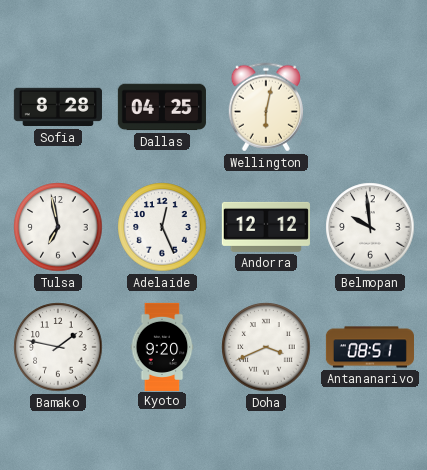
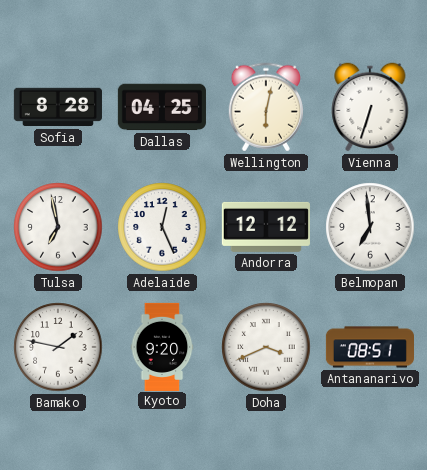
Vienna: none -> 6:33 (370, 107)
Belmopan: 9:59 -> 6:59 (370, 227)
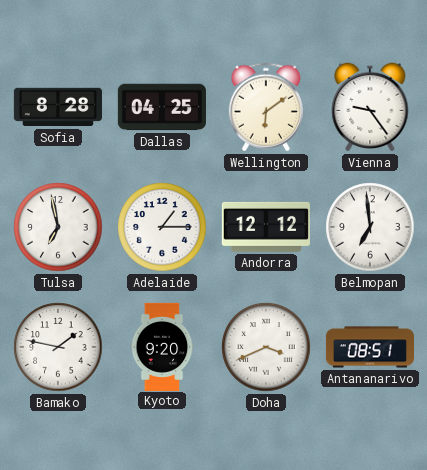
Wellington: 6:02 -> 6:09 (266, 107)
Vienna: 6:33 -> 9:24 (370, 107)
Adelaide: 12:26 -> 1:15 (162, 227)
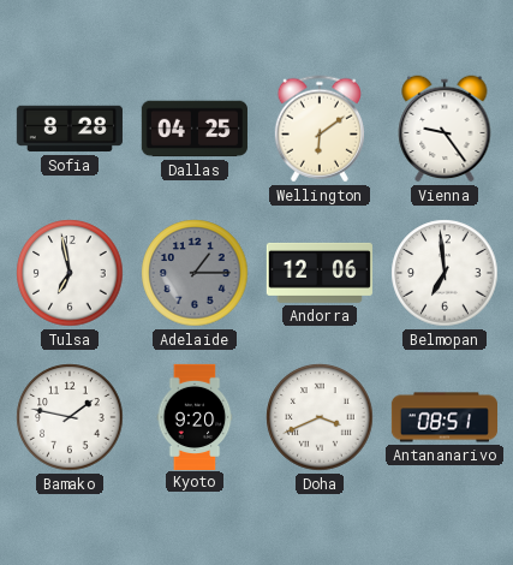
Adelaide dial: white -> grey (195, 273)
Andorra: 12:12 -> 12:06 (320, 273)
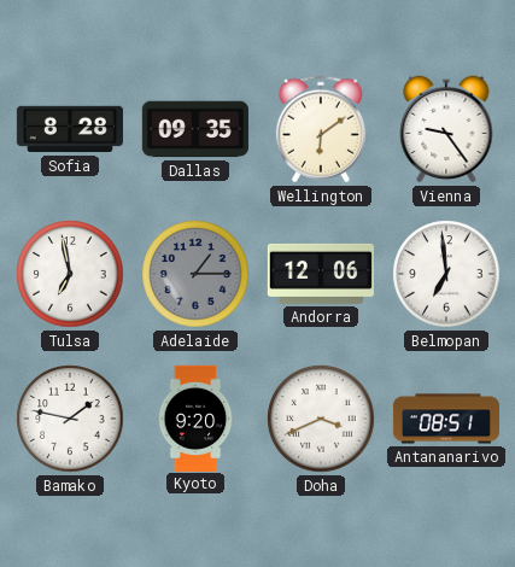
Dallas: 04:25 -> 09:35 (195, 129)
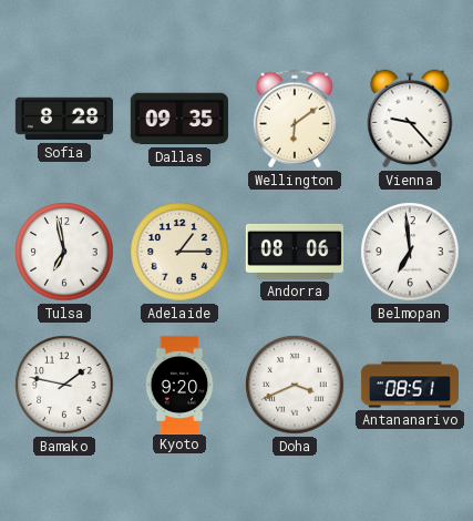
Vienna: 9:24 -> 9:23 (410, 119)
Adelaide dial: grey -> cream (179, 252)
Andorra: 12:06 -> 08:06 (295, 252)
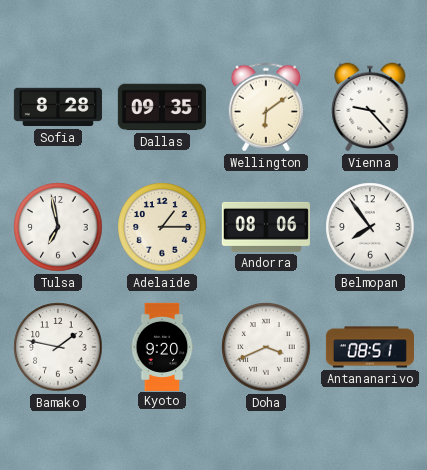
Belmopan: 6:59 -> 7:54 (370, 227)
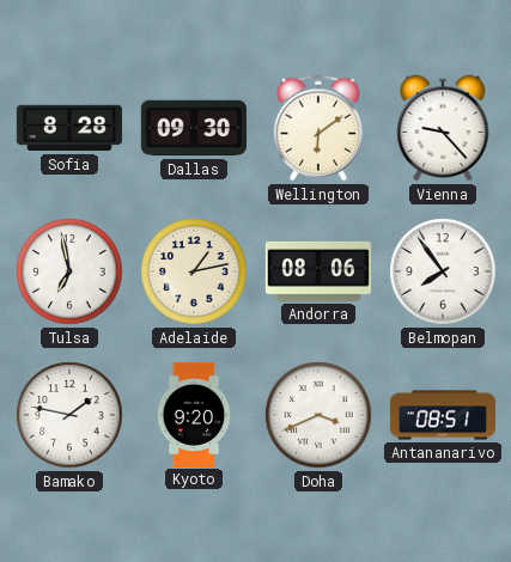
Dallas: 09:35 -> 09:30 (194, 128)
Adelaide: 1:15 -> 1:13 (194, 271)
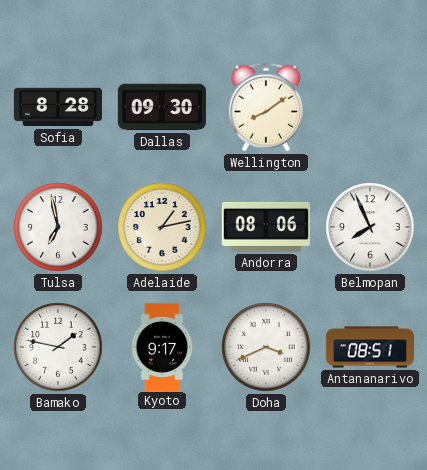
Wellington: 6:09 -> 8:09 (266, 107)
Vienna: 9:23 -> none (443, 128)
Belmopan: 7:54 -> 7:56 (370, 227)
Kyoto: 9:20 -> 9:17 (162, 346)
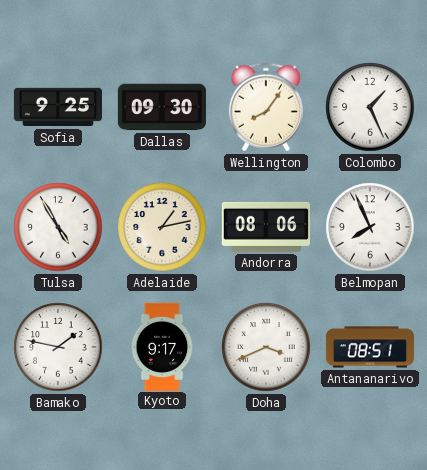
Sofia: 8:28 -> 9:25 (58, 107)
Wellington: 8:09 -> 8:06 (266, 107)
Colombo: none -> 1:26 (370, 107)
Tulsa: 6:58 -> 4:55 (58, 227)
